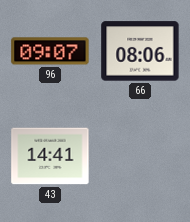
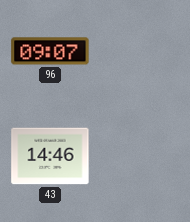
66: 08:06 -> none (140, 51)
43: 14:41 -> 14:46 (50, 156)
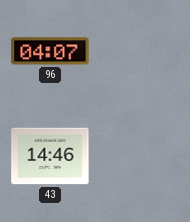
96: 09:07 -> 04:07 (50, 51)
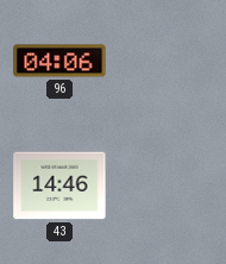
96: 04:07 -> 04:06 (59, 61)
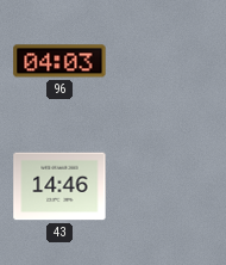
96: 04:06 -> 04:03 (59, 61)
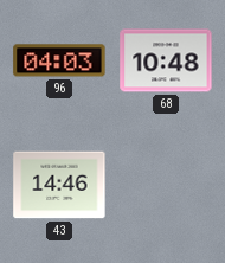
68: none -> 10:48 (166, 60)
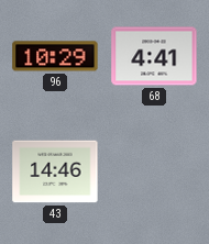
96: 04:03 -> 10:29 (55, 56)
68: 10:48 -> 4:41 (154, 56)
